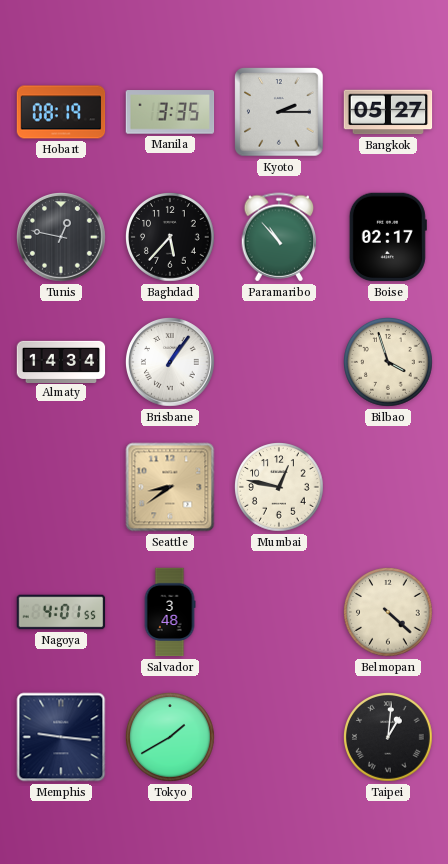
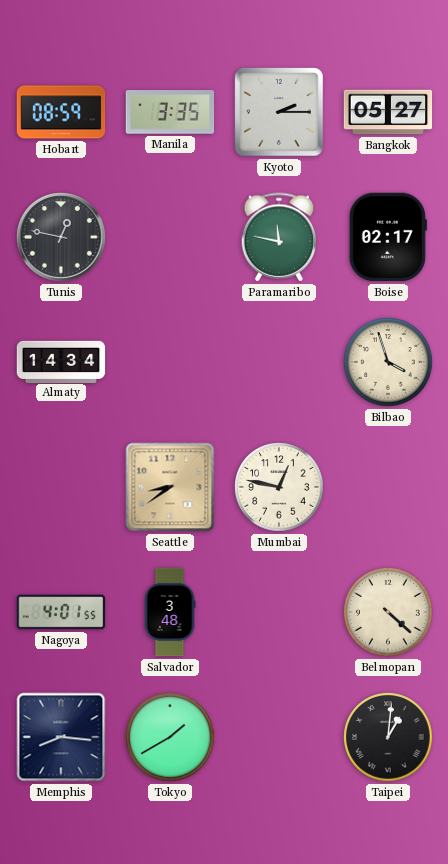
Hobart: 08:19 -> 08:59 (61, 112)
Baghdad: 5:37 -> none (171, 238)
Paramaribo: 10:53 -> 11:47 (279, 237)
Brisbane: 1:06 -> none (170, 362)
Memphis: 9:16 -> 8:16 (61, 737)
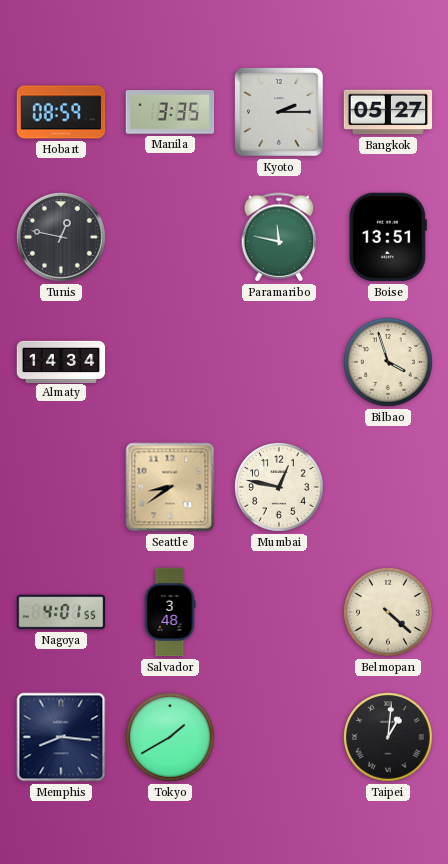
Boise: 02:17 -> 13:51 (388, 237)
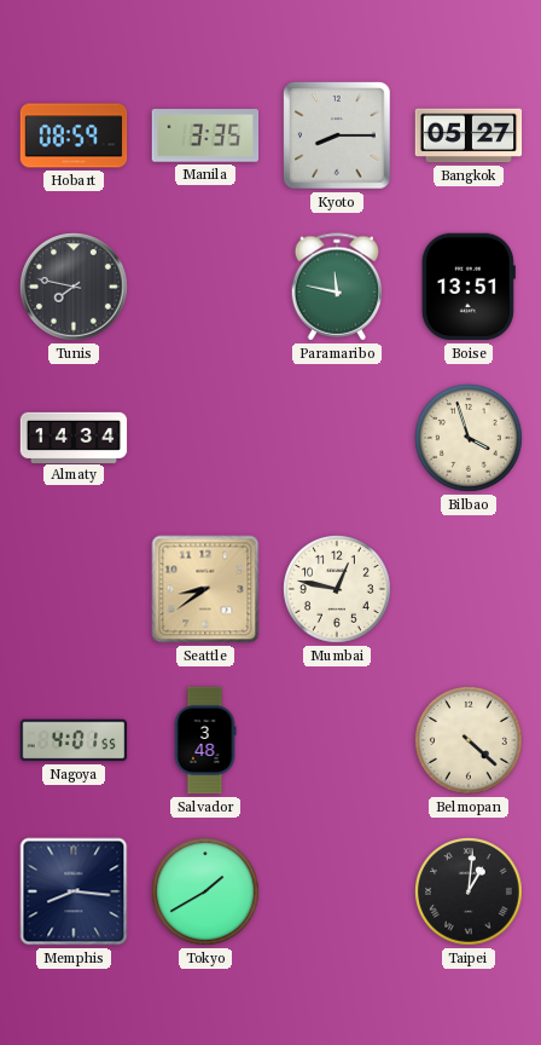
Kyoto: 2:15 -> 8:15 (337, 135)
Tunis: 12:47 -> 7:47 (74, 287)
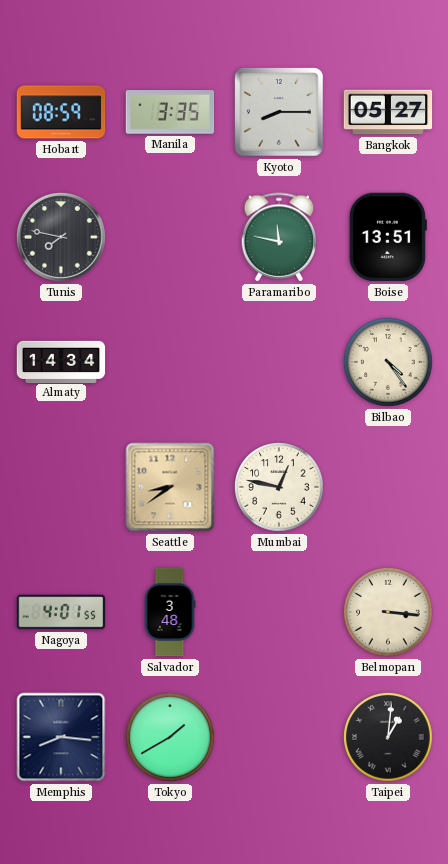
Bilbao: 3:57 -> 4:24 (389, 363)
Belmopan: 4:22 -> 3:16 (389, 613)
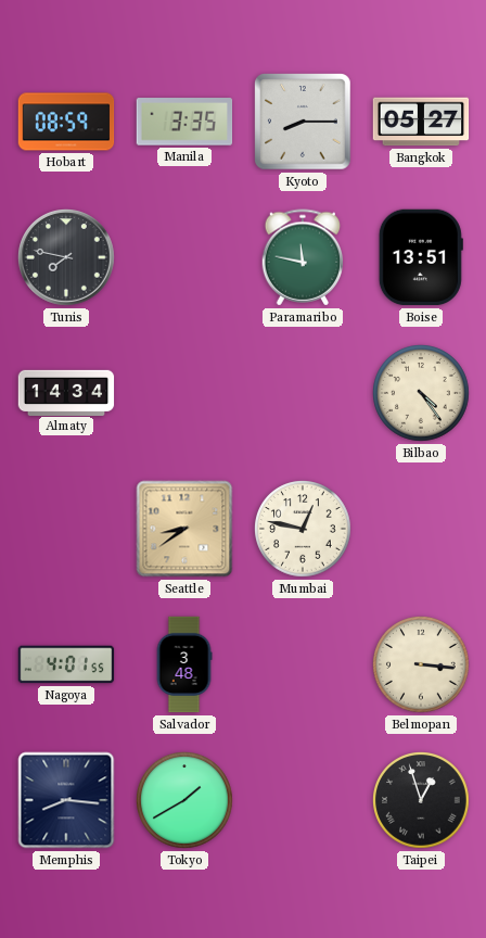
Taipei: 1:01 -> 12:57 (422, 801)
